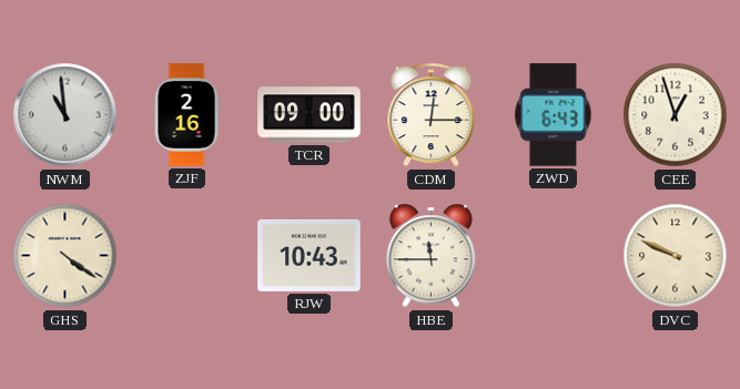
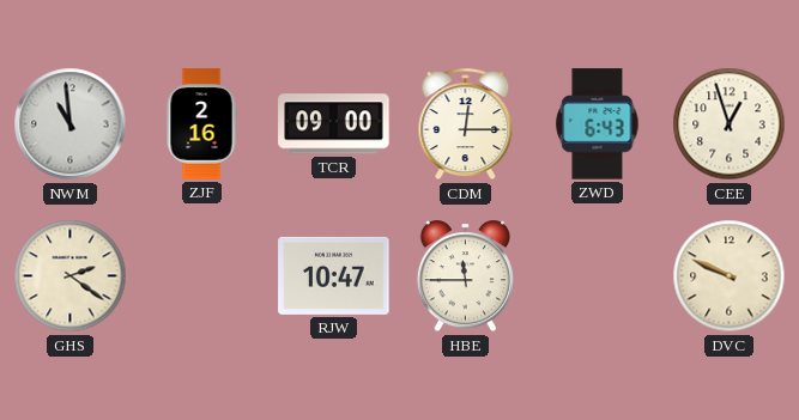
GHS: 4:21 -> 2:21 (71, 276)
RJW: 10:43 -> 10:47 (334, 275)
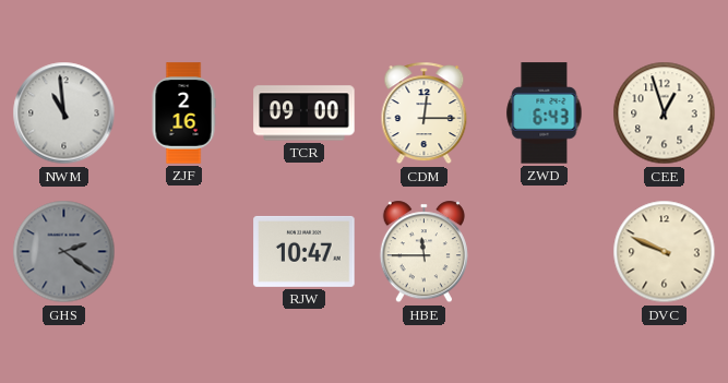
GHS dial: cream -> grey (64, 252)
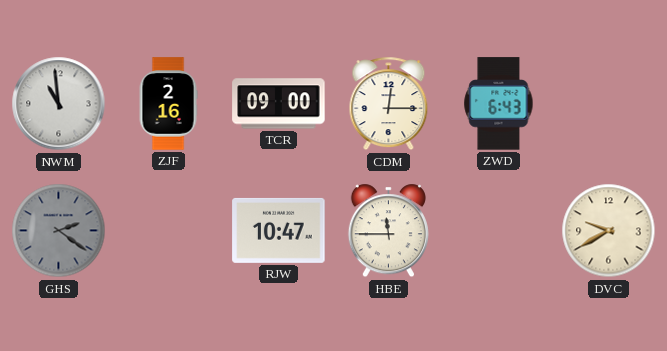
CEE: 12:57 -> none (665, 113)
DVC: 9:49 -> 9:40 (609, 231)
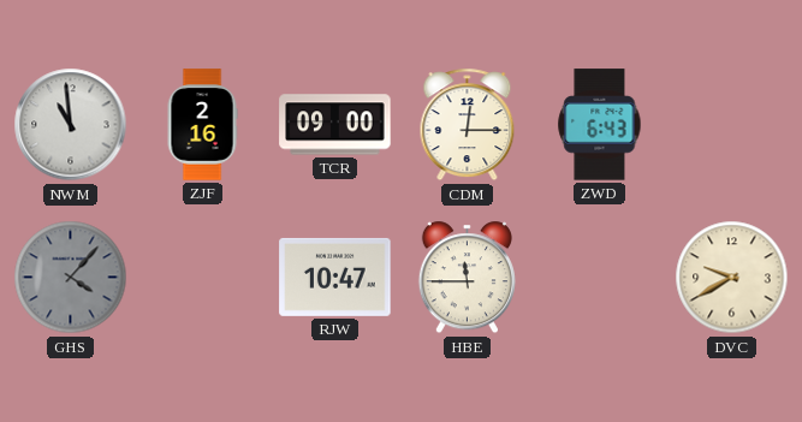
GHS: 2:21 -> 4:07 (71, 278)
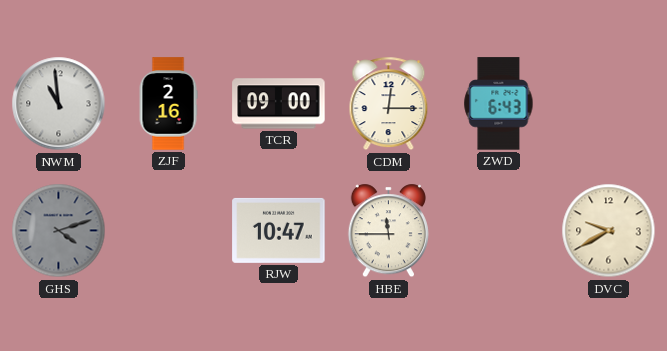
GHS: 4:07 -> 4:12 (59, 231)
